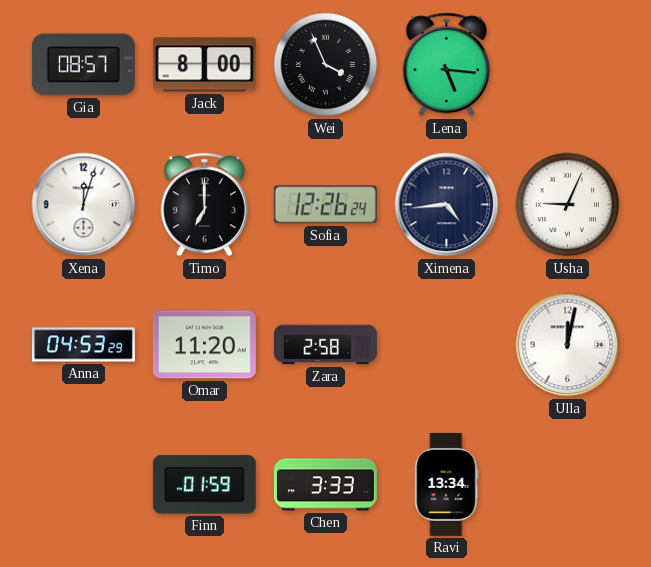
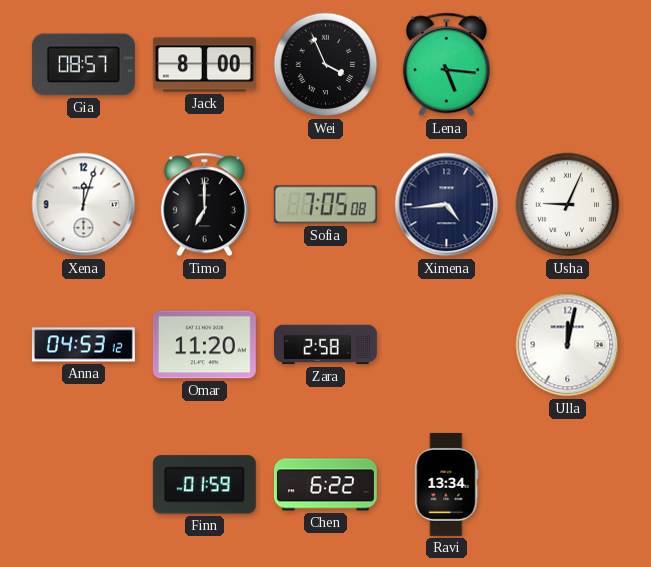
Sofia: 12:26 -> 7:05 (325, 205)
Anna: 04:53:29 -> 04:53:12 (83, 345)
Chen: 3:33 -> 6:22 (325, 485)
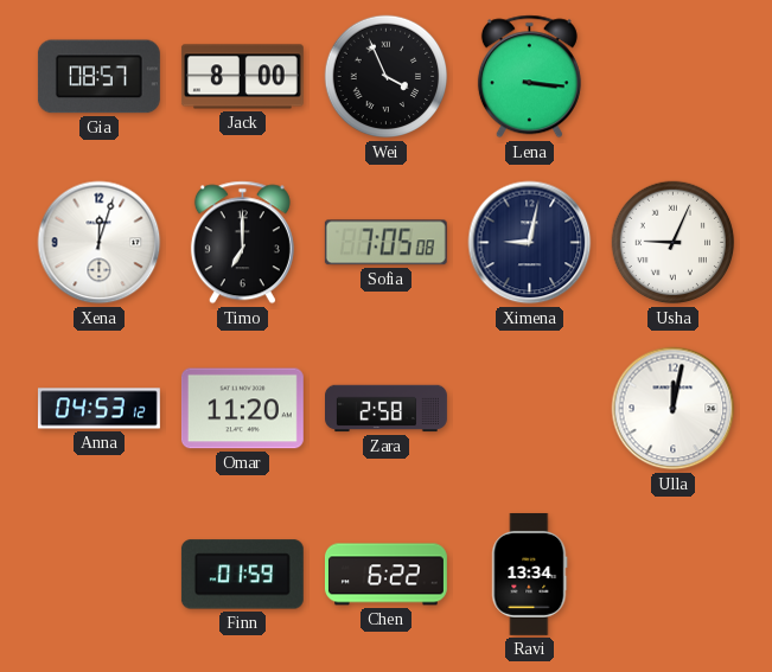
Lena: 5:16 -> 3:16 (529, 77)
Ximena: 4:44 -> 9:02 (530, 243)
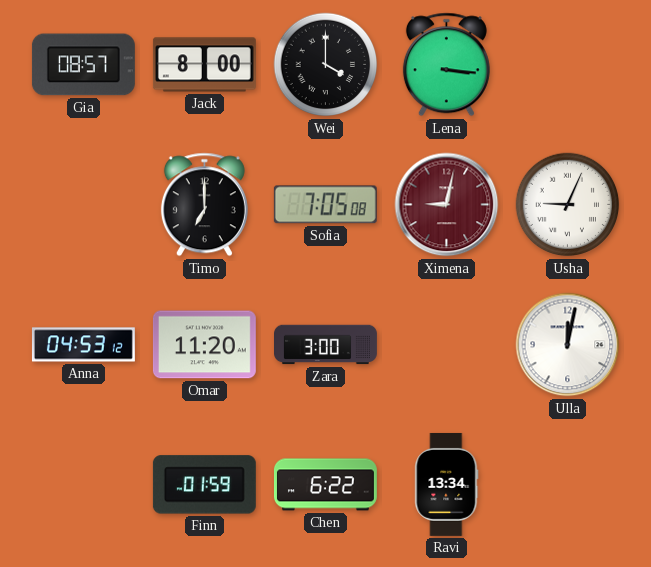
Wei: 3:56 -> 4:00 (326, 65)
Xena: 12:03 -> none (100, 243)
Ximena dial: navy -> burgundy (447, 205)
Zara: 2:58 -> 3:00 (326, 345)
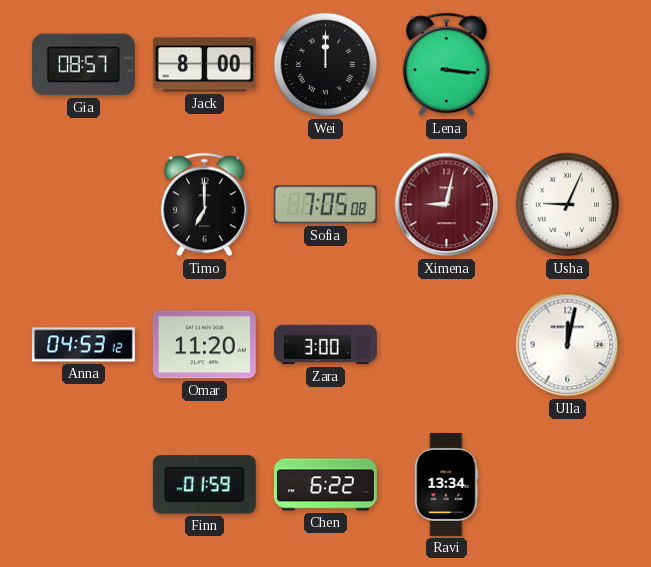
Wei: 4:00 -> 12:00 (326, 65)
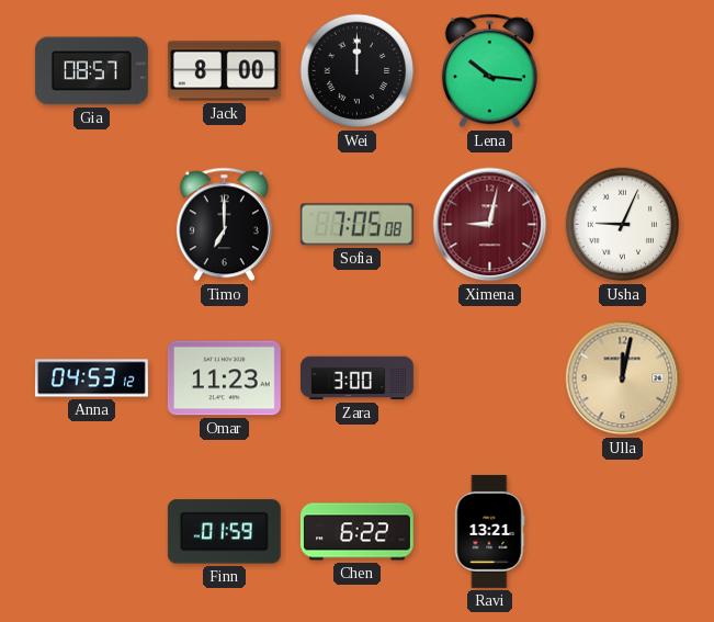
Lena: 3:16 -> 10:16 (489, 71)
Omar: 11:20 -> 11:23 (224, 378)
Ulla dial: white -> champagne (623, 378)
Ravi: 13:34 -> 13:21 (490, 531)
